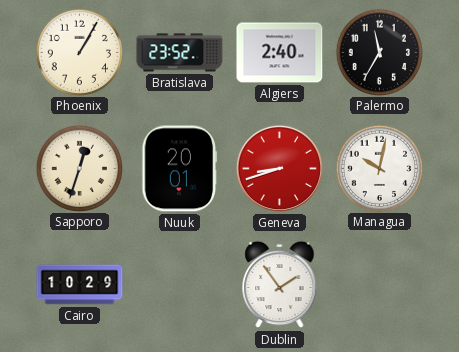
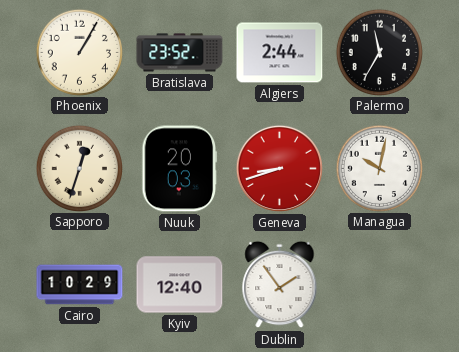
Algiers: 2:40 -> 2:44 (280, 53)
Nuuk: 20:01 -> 20:03 (180, 169)
Kyiv: none -> 12:40 (180, 285)
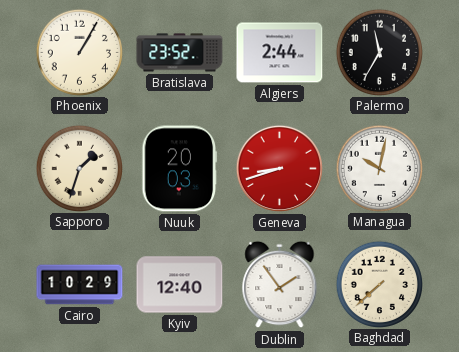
Sapporo: 12:33 -> 1:33 (79, 168)
Baghdad: none -> 7:38 (379, 284)
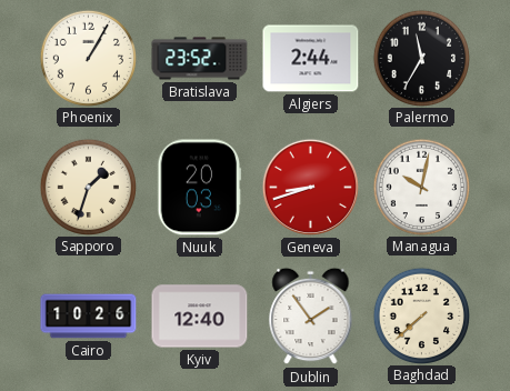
Cairo: 10:29 -> 10:26 (89, 317)
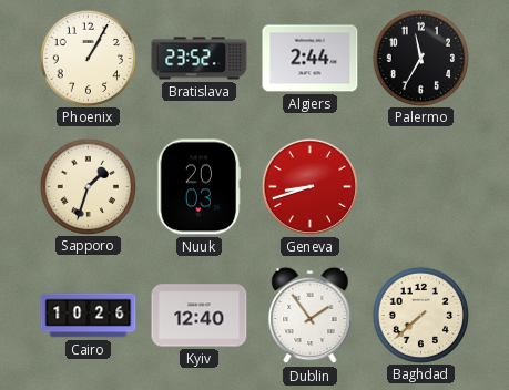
Managua: 10:02 -> none (421, 187)
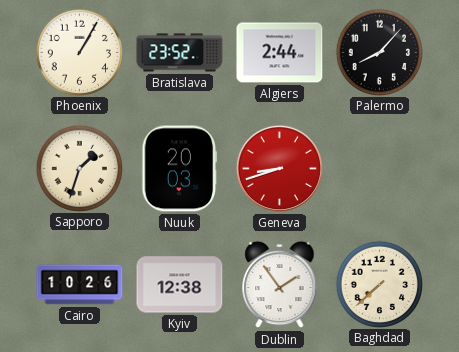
Palermo: 11:35 -> 8:07 (379, 52)
Kyiv: 12:40 -> 12:38 (180, 285)
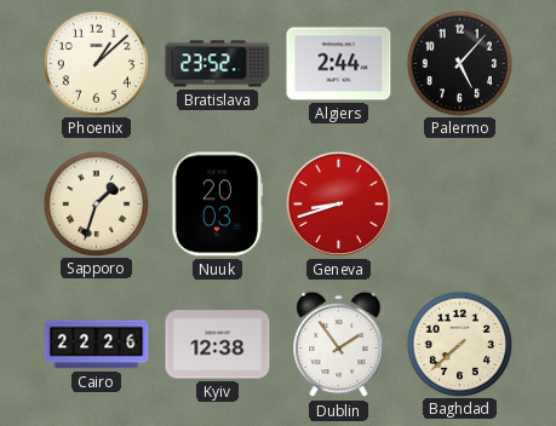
Phoenix: 1:05 -> 1:08 (96, 63)
Palermo: 8:07 -> 5:07 (459, 63)
Cairo: 10:26 -> 22:26 (97, 345)
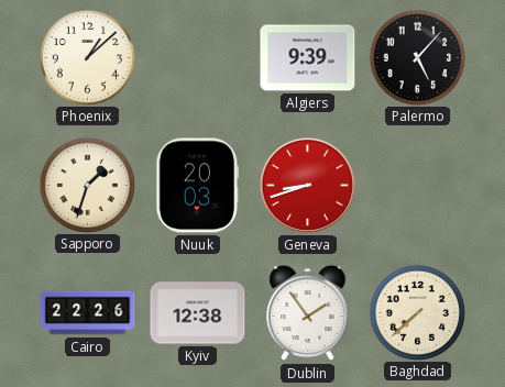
Bratislava: 23:52 -> none (218, 64)
Algiers: 2:44 -> 9:39 (308, 58)
